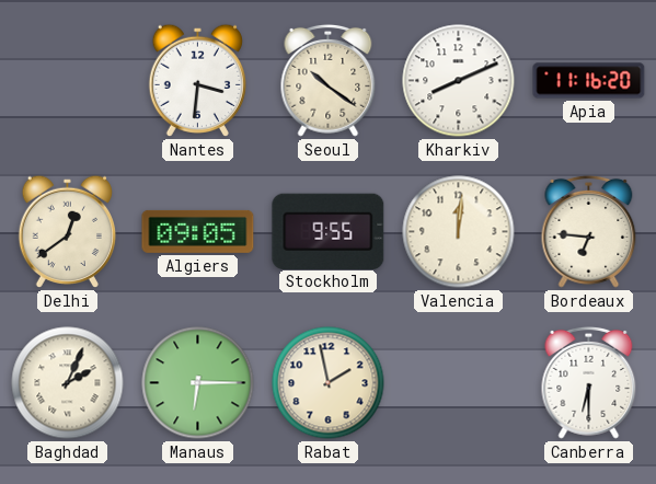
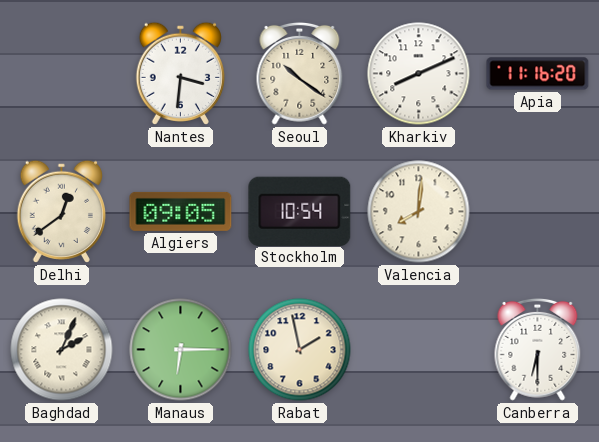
Stockholm: 9:55 -> 10:54 (300, 211)
Valencia: 12:01 -> 8:01 (419, 212)
Bordeaux: 6:46 -> none (589, 231)
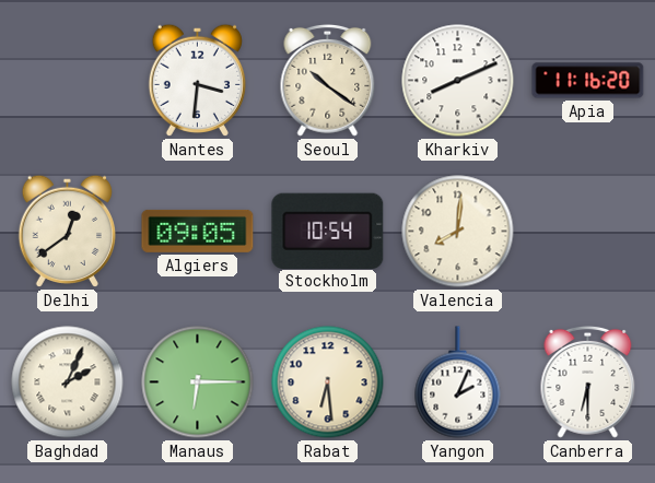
Rabat: 1:58 -> 6:29 (328, 382)
Yangon: none -> 2:04 (458, 382)
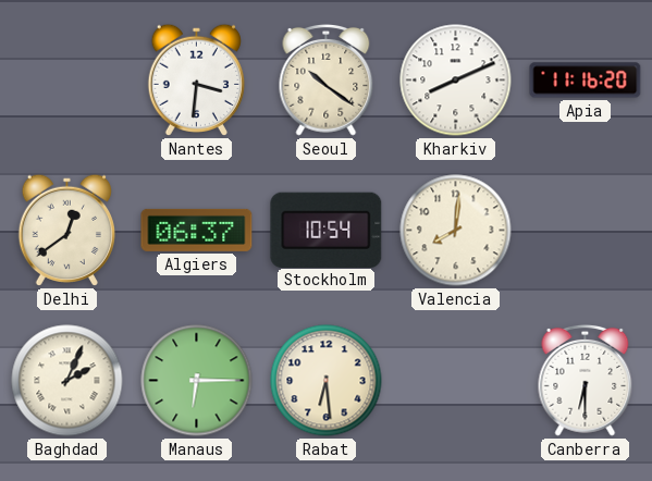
Algiers: 09:05 -> 06:37 (197, 230)
Yangon: 2:04 -> none (458, 382)
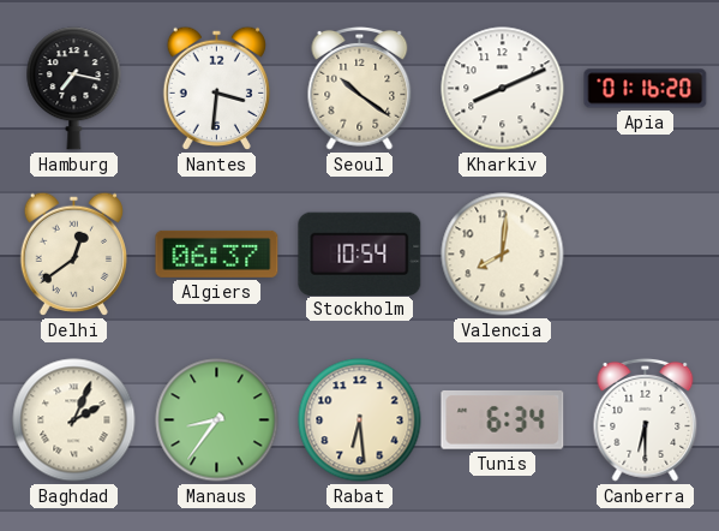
Hamburg: none -> 7:17 (74, 89)
Apia: 11:16 -> 01:16 (646, 89)
Manaus: 6:15 -> 8:36 (217, 420)
Tunis: none -> 6:34 (503, 419)
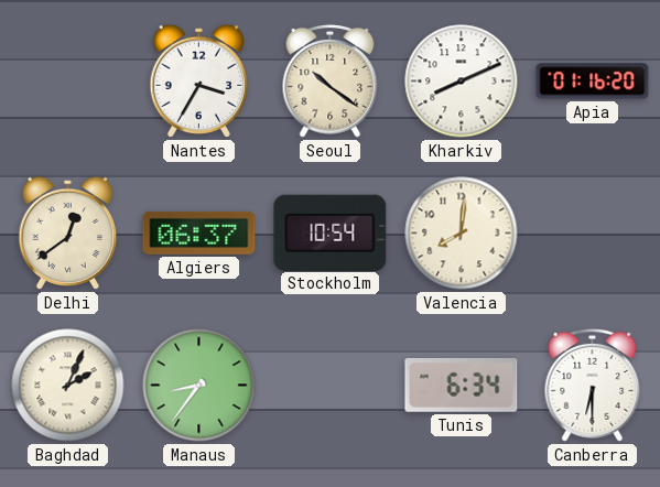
Hamburg: 7:17 -> none (74, 89)
Nantes: 3:31 -> 3:35 (198, 80)
Rabat: 6:29 -> none (360, 420)
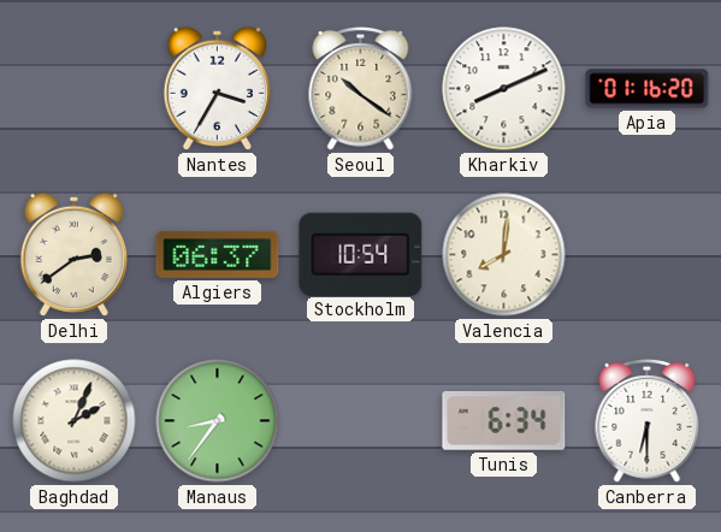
Delhi: 12:39 -> 2:39 (73, 254)
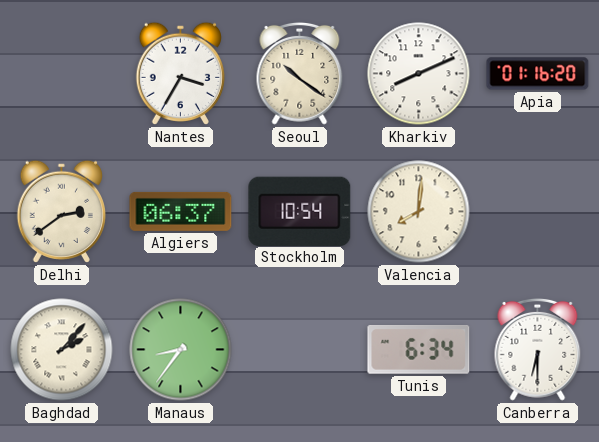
Baghdad: 2:04 -> 2:07 (62, 350)
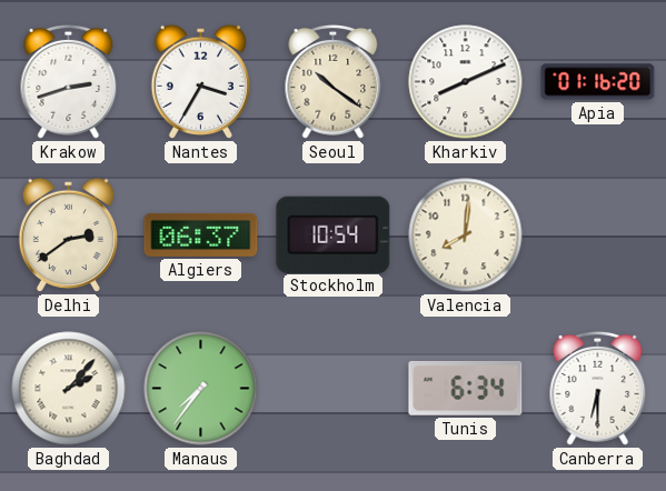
Krakow: none -> 2:42 (69, 81)
Manaus: 8:36 -> 7:36 (201, 389)
